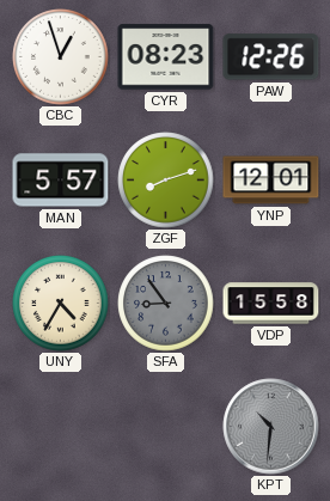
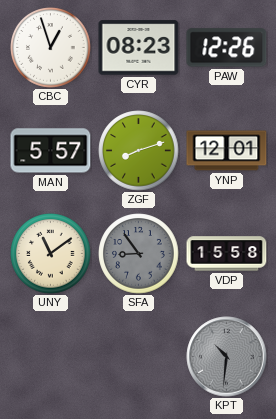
UNY: 4:35 -> 11:09 (51, 254)
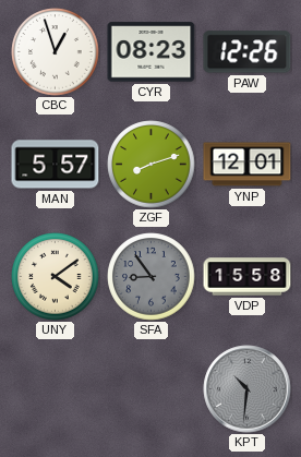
UNY: 11:09 -> 4:09 (56, 277)
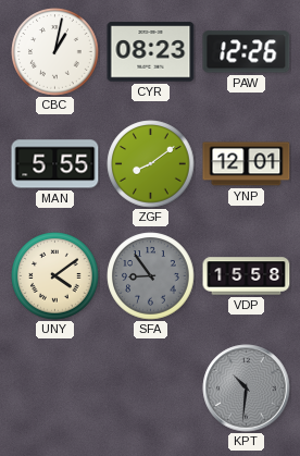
CBC: 12:57 -> 1:02 (55, 52)
MAN: 5:57 -> 5:55 (55, 164)
ZGF: 8:12 -> 8:09 (151, 164)
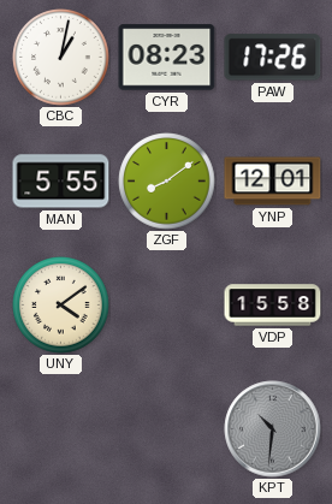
PAW: 12:26 -> 17:26 (273, 58)
SFA: 8:54 -> none (151, 276)
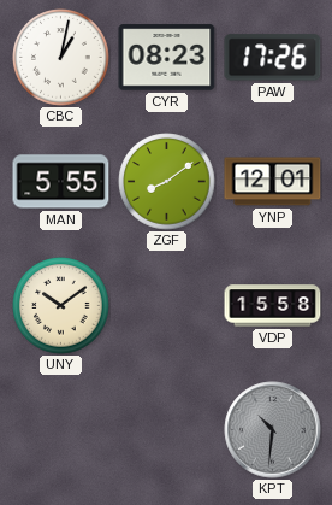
UNY: 4:09 -> 10:09 (61, 306)
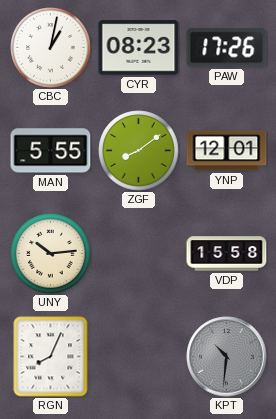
UNY: 10:09 -> 10:14 (51, 254)
RGN: none -> 8:04 (51, 357)
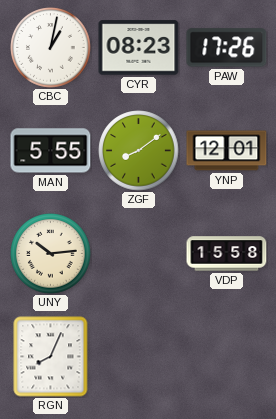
KPT: 10:31 -> none (227, 357)
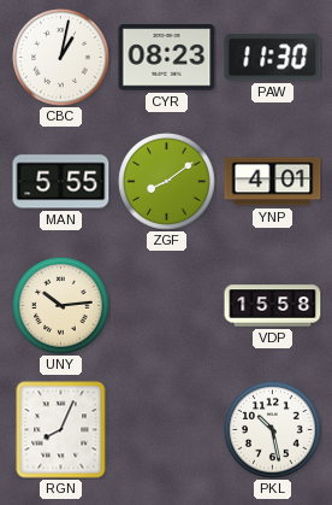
PAW: 17:26 -> 11:30 (273, 58)
YNP: 12:01 -> 4:01 (273, 182)
PKL: none -> 10:28 (273, 430)
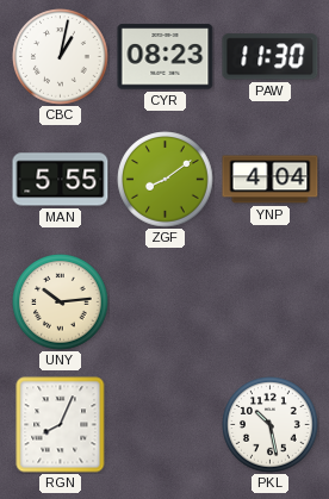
YNP: 4:01 -> 4:04 (271, 180)
VDP: 15:58 -> none (273, 306)
